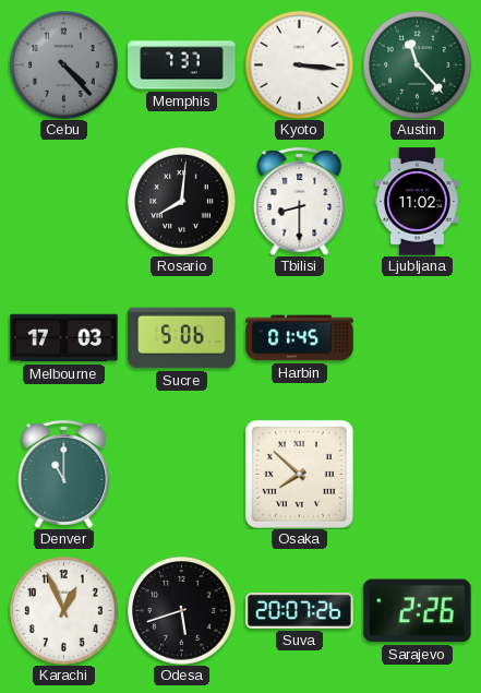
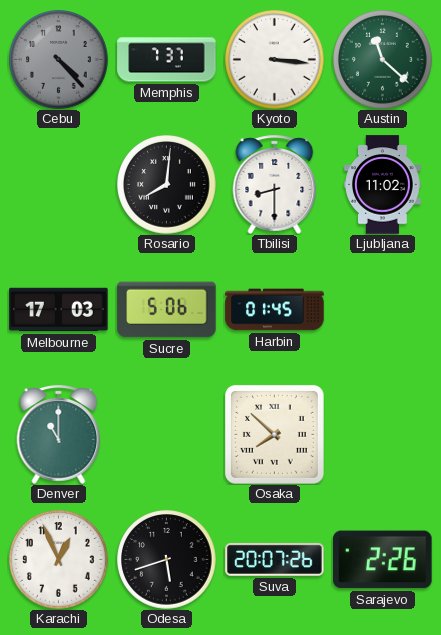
Austin: 11:23 -> 11:22 (383, 60)
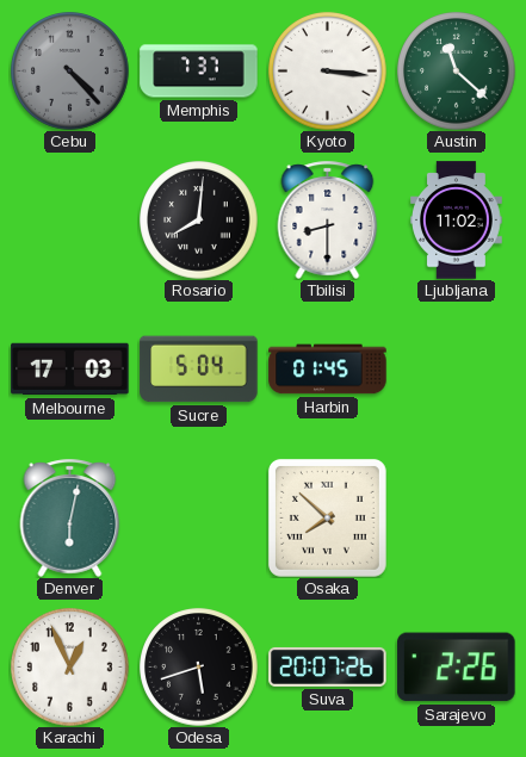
Sucre: 5:06 -> 5:04 (199, 370)
Denver: 11:00 -> 6:02 (70, 517)
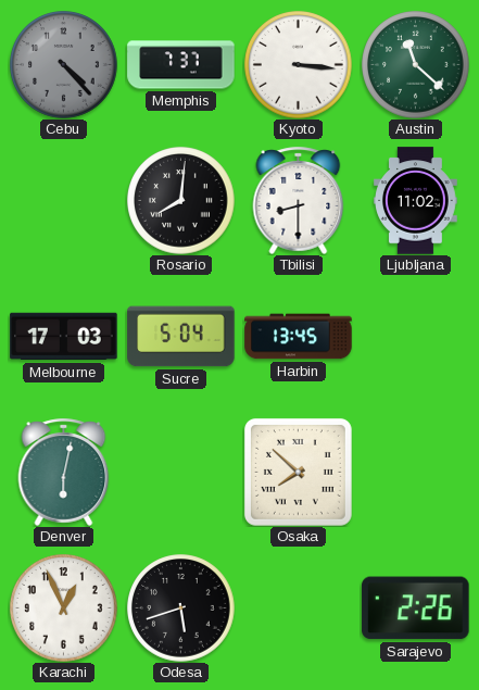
Harbin: 01:45 -> 13:45 (299, 337)
Suva: 20:07 -> none (328, 666)
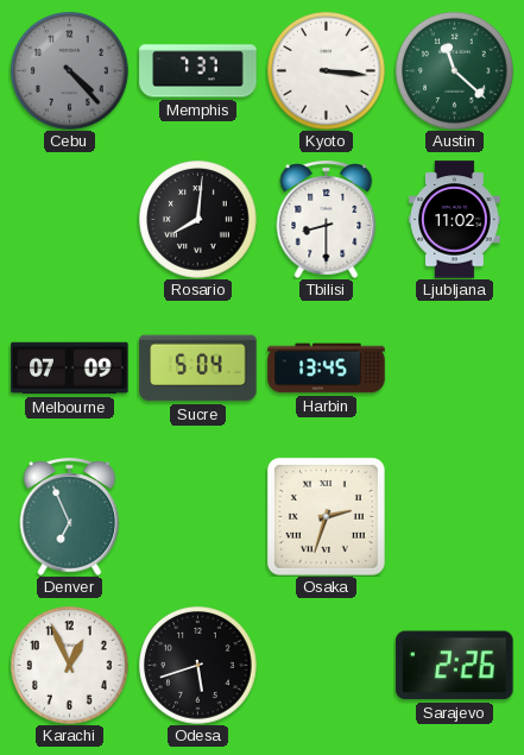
Melbourne: 17:03 -> 07:09 (70, 369)
Denver: 6:02 -> 6:56 (70, 516)
Osaka: 7:52 -> 2:33 (326, 516)
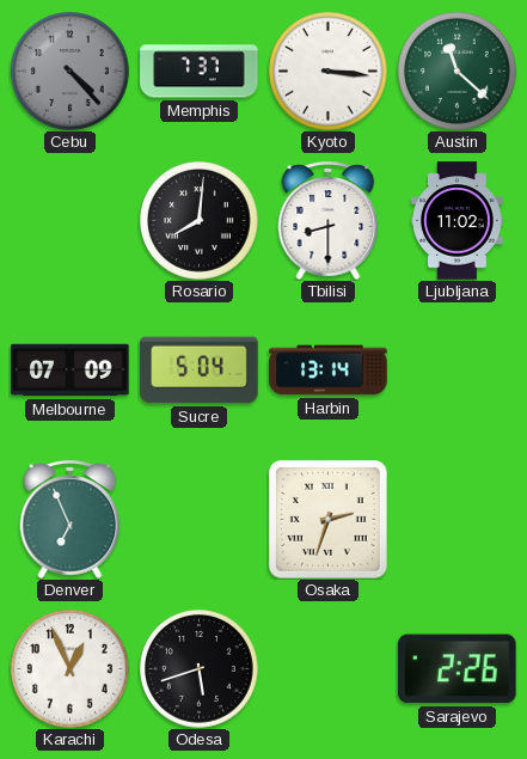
Harbin: 13:45 -> 13:14 (329, 371)
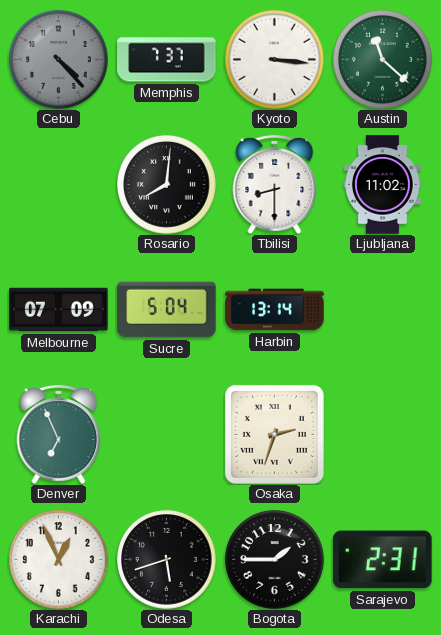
Bogota: none -> 1:45 (275, 560)
Sarajevo: 2:26 -> 2:31 (383, 560)
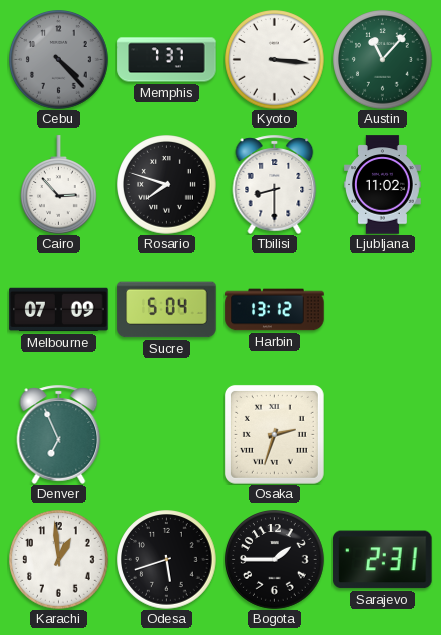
Austin: 11:22 -> 11:07 (383, 60)
Cairo: none -> 2:53 (59, 185)
Rosario: 8:01 -> 7:48 (167, 185)
Harbin: 13:14 -> 13:12 (275, 310)
Karachi: 12:56 -> 12:59 (59, 560)
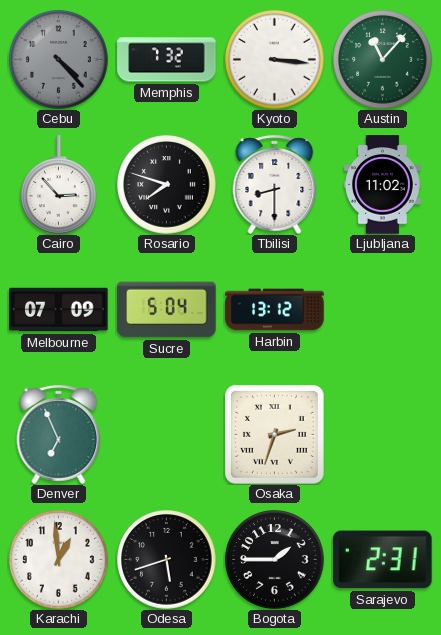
Memphis: 7:37 -> 7:32 (167, 60)
